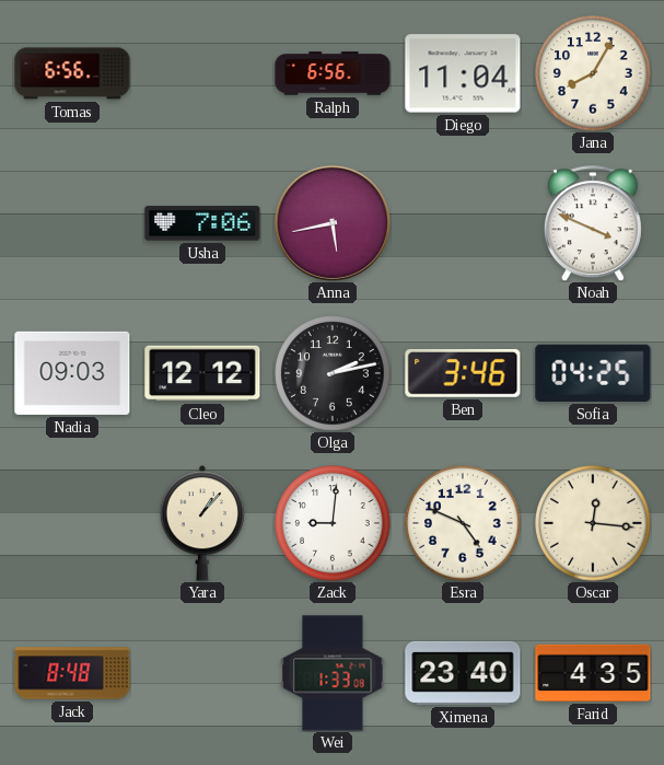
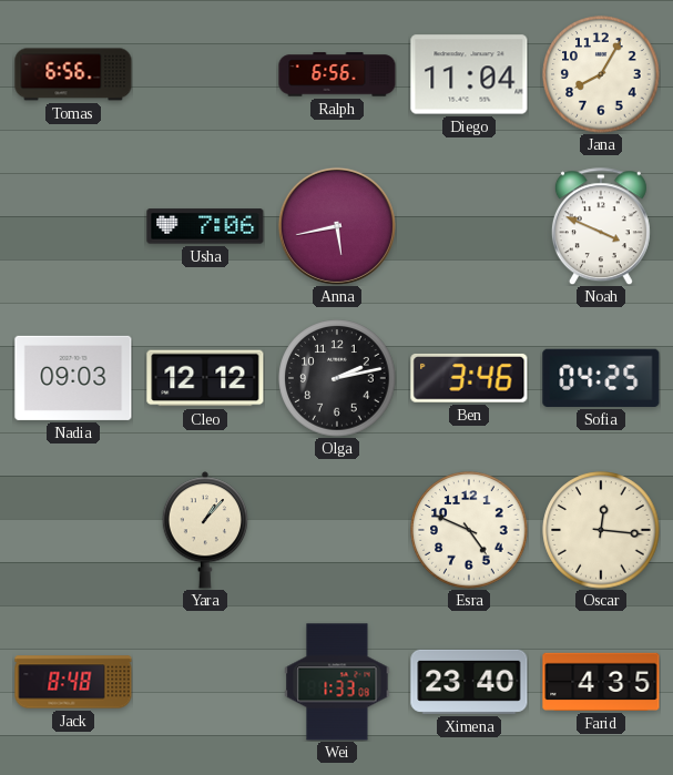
Zack: 9:01 -> none (333, 523)
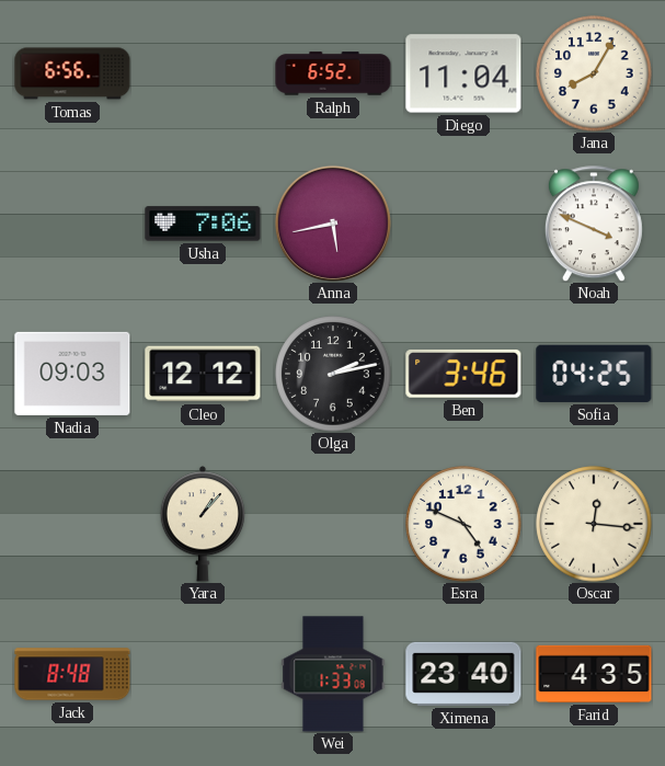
Ralph: 6:56 -> 6:52 (333, 73)
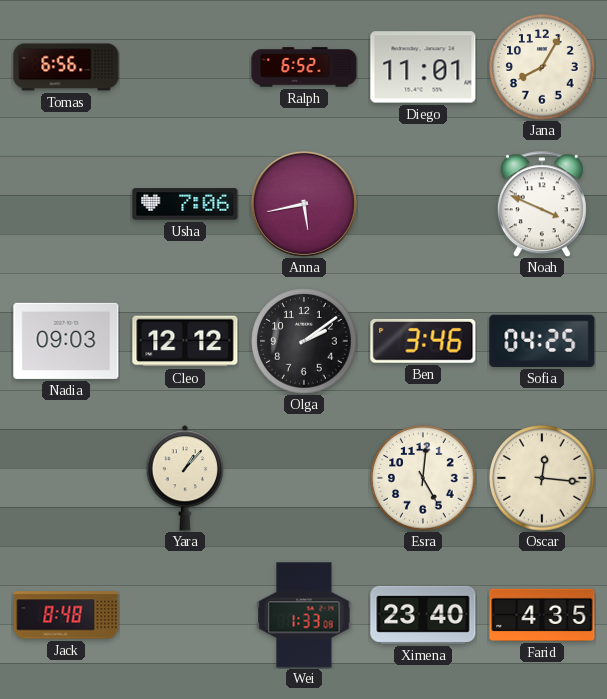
Diego: 11:04 -> 11:01 (423, 67)
Olga: 2:13 -> 2:09 (304, 341)
Esra: 4:49 -> 5:01 (423, 478)
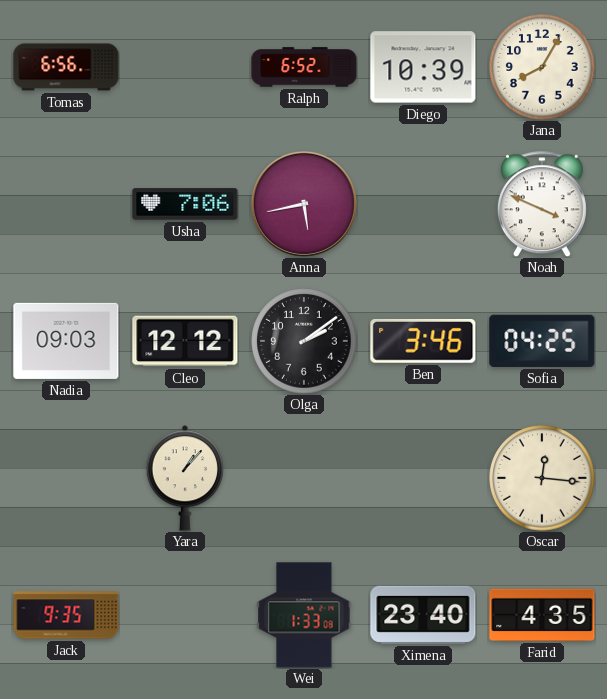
Diego: 11:01 -> 10:39 (423, 67)
Esra: 5:01 -> none (423, 478)
Jack: 8:48 -> 9:35 (66, 615)
